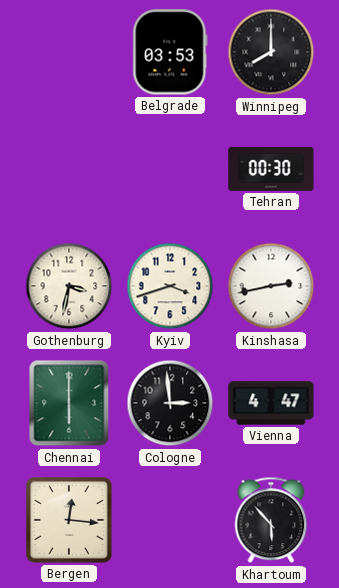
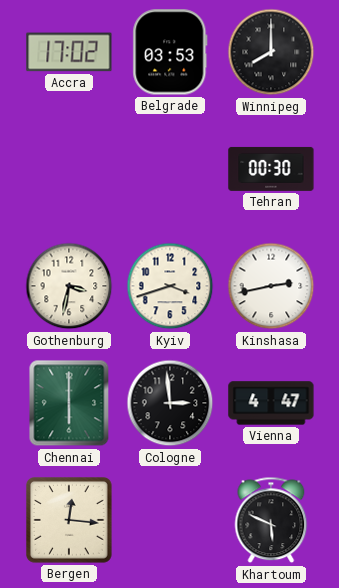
Accra: none -> 17:02 (69, 52)
Khartoum: 5:53 -> 5:49 (271, 520)
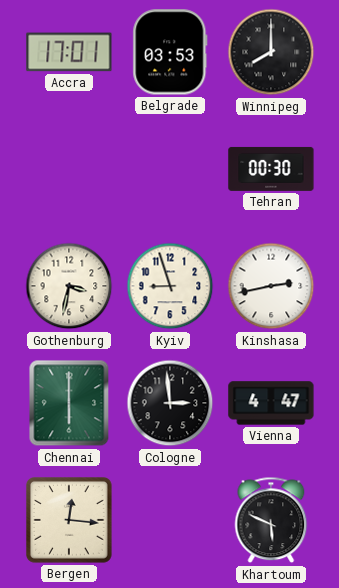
Accra: 17:02 -> 17:01 (69, 52)
Kyiv: 3:42 -> 8:57 (170, 286)
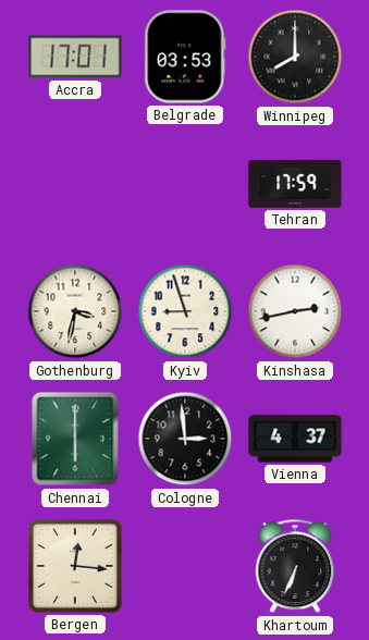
Tehran: 00:30 -> 17:59 (295, 184)
Vienna: 4:47 -> 4:37 (295, 439)
Khartoum: 5:49 -> 6:34 (295, 566)
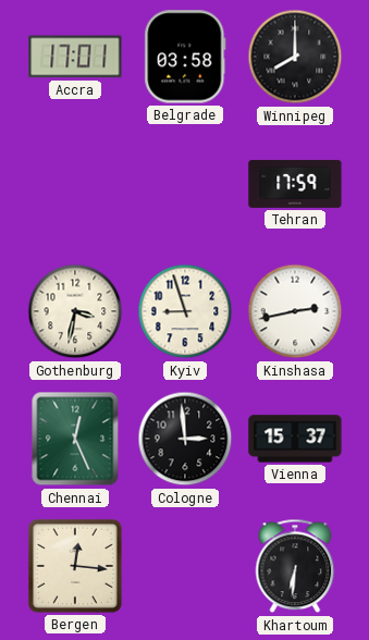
Belgrade: 03:53 -> 03:58 (185, 57)
Chennai: 6:00 -> 12:26 (75, 439)
Vienna: 4:37 -> 15:37 (295, 439)
Khartoum: 6:34 -> 6:31 (295, 566)
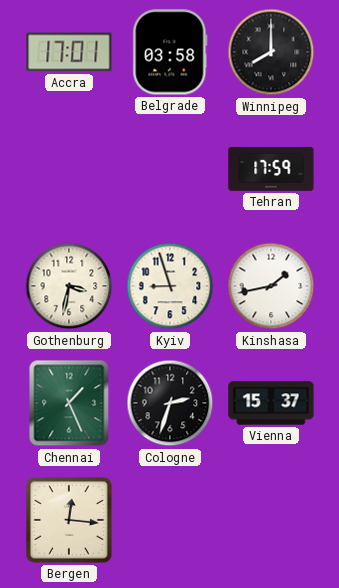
Kinshasa: 2:43 -> 1:43 (271, 286)
Chennai: 12:26 -> 1:26 (69, 403)
Cologne: 2:59 -> 2:33 (170, 403)
Khartoum: 6:31 -> none (295, 566)
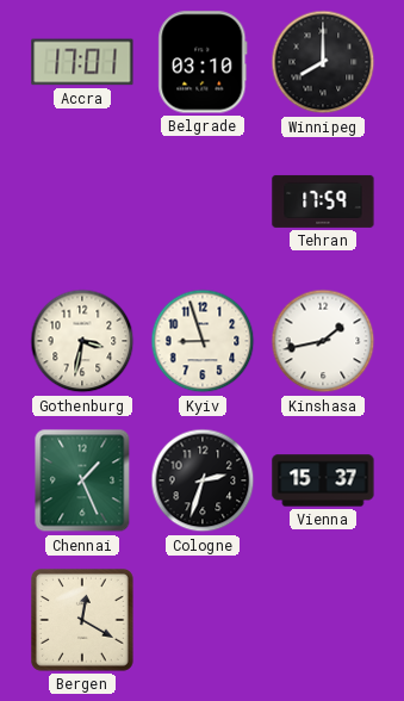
Belgrade: 03:58 -> 03:10 (203, 62)
Bergen: 12:16 -> 12:20 (83, 621)
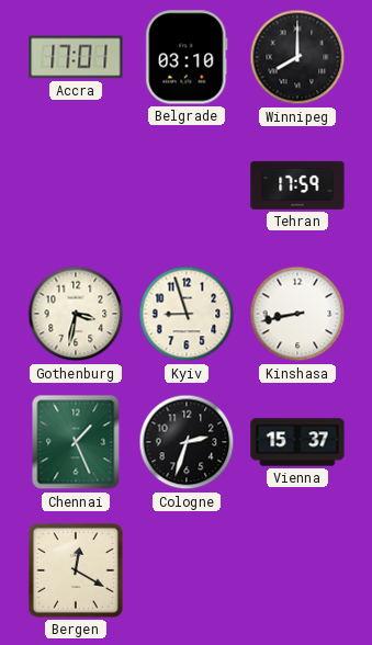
Kinshasa: 1:43 -> 8:43 (297, 314)
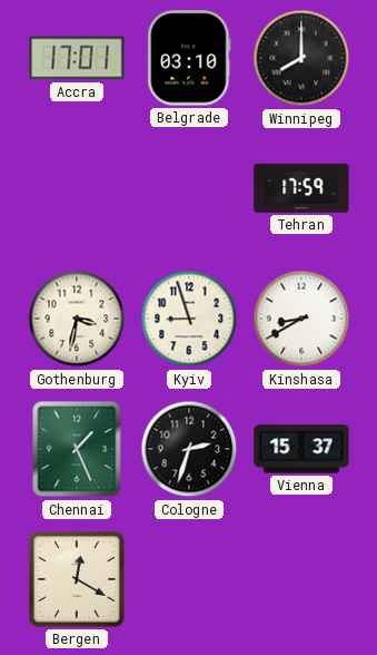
Kinshasa: 8:43 -> 8:40 (301, 319)
